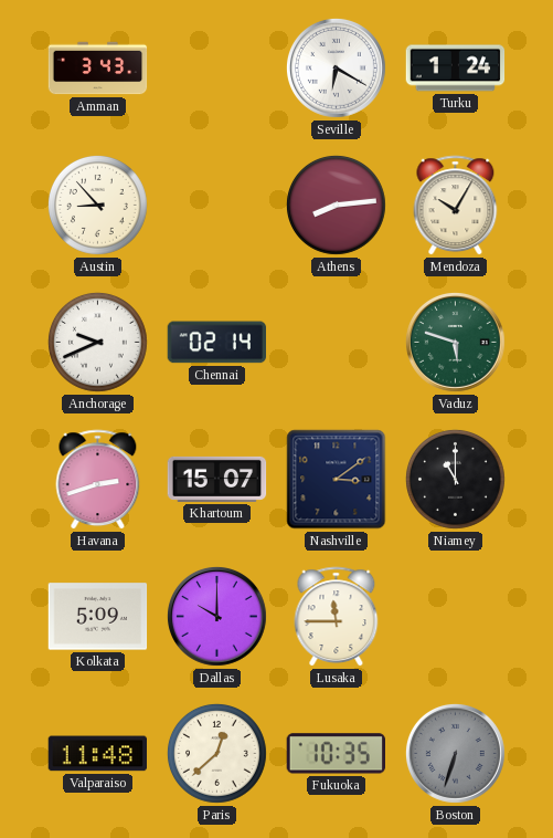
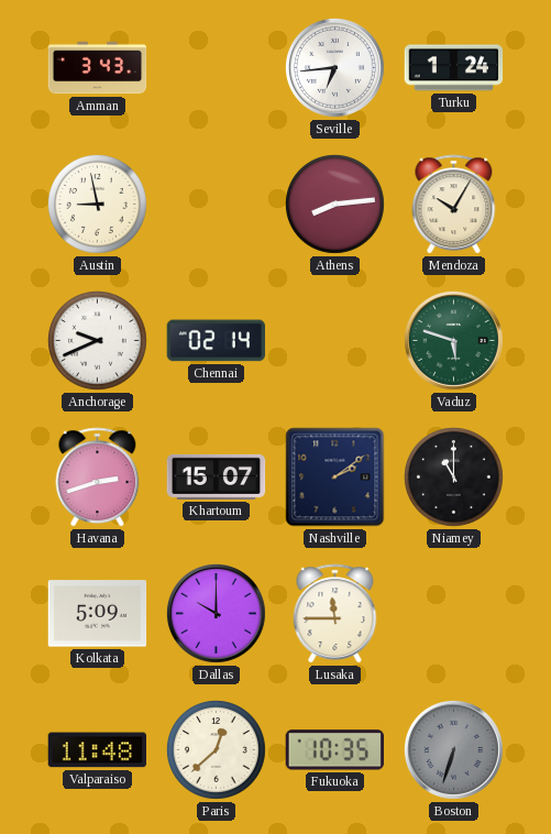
Seville: 6:20 -> 6:44 (334, 67)
Austin: 8:53 -> 8:58 (97, 204)
Nashville: 3:09 -> 2:09 (335, 478)
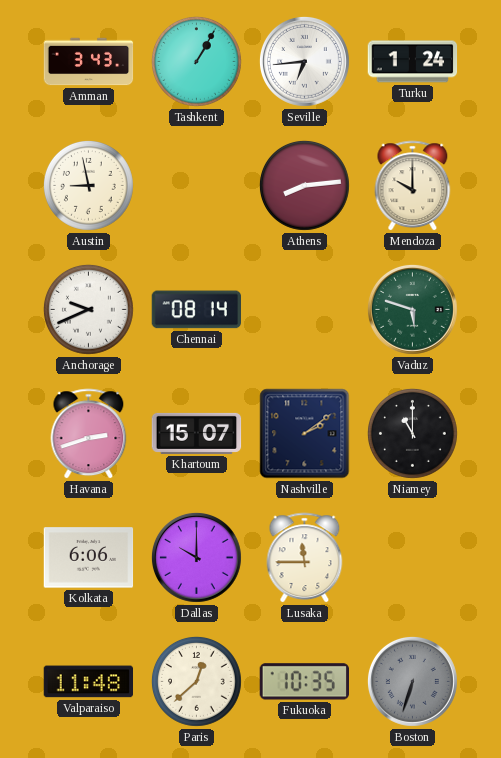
Tashkent: none -> 1:05 (196, 61)
Mendoza: 10:05 -> 10:00 (413, 186)
Chennai: 02:14 -> 08:14 (196, 310)
Kolkata: 5:09 -> 6:06 (89, 558)
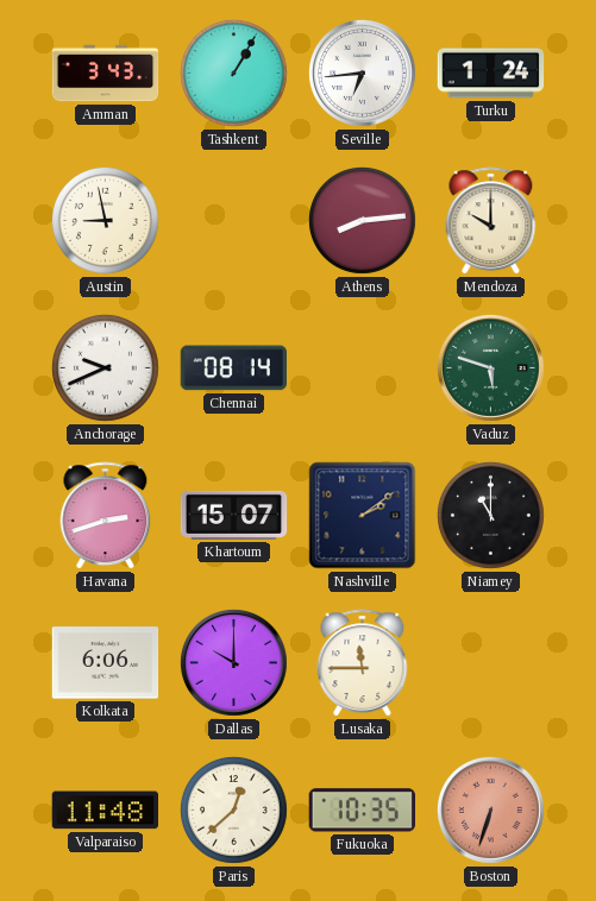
Boston dial: grey -> salmon (490, 809)
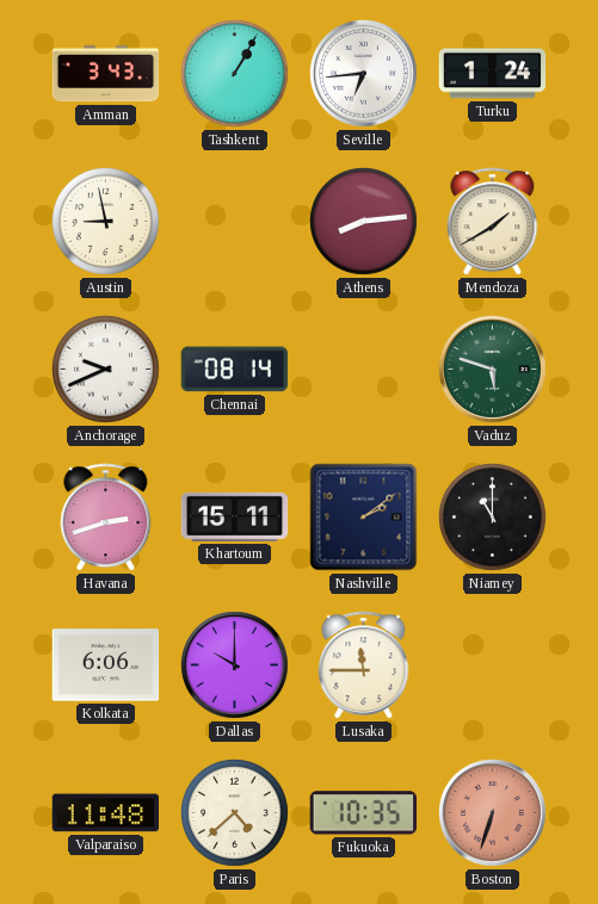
Mendoza: 10:00 -> 1:40 (493, 222)
Khartoum: 15:07 -> 15:11 (235, 516)
Paris: 12:38 -> 4:38 (234, 812)
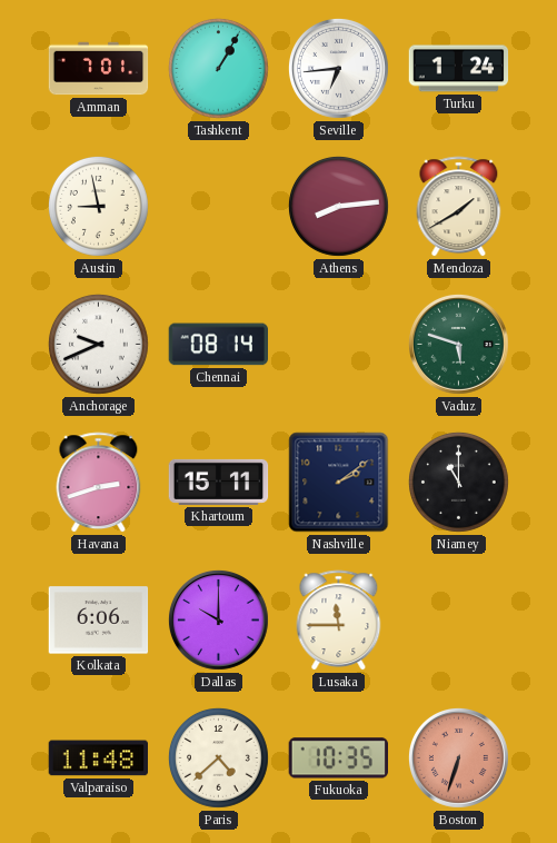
Amman: 3:43 -> 7:01 (99, 69)
